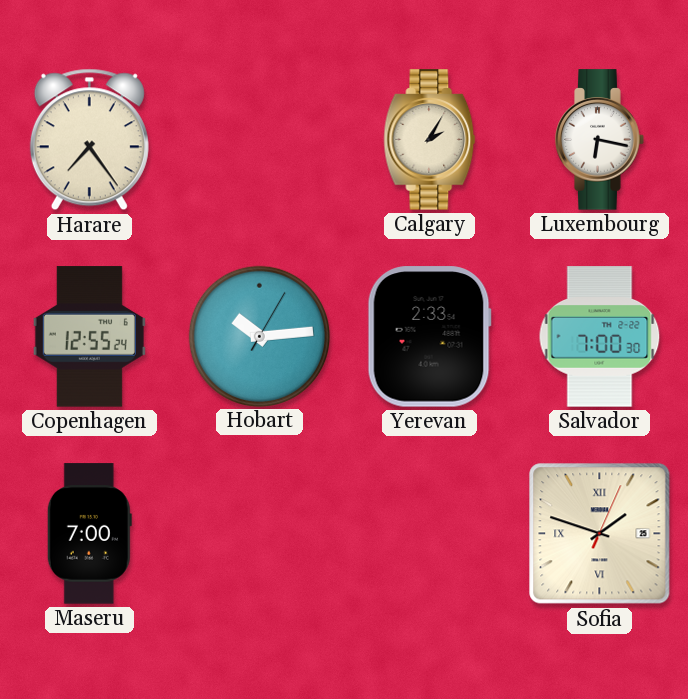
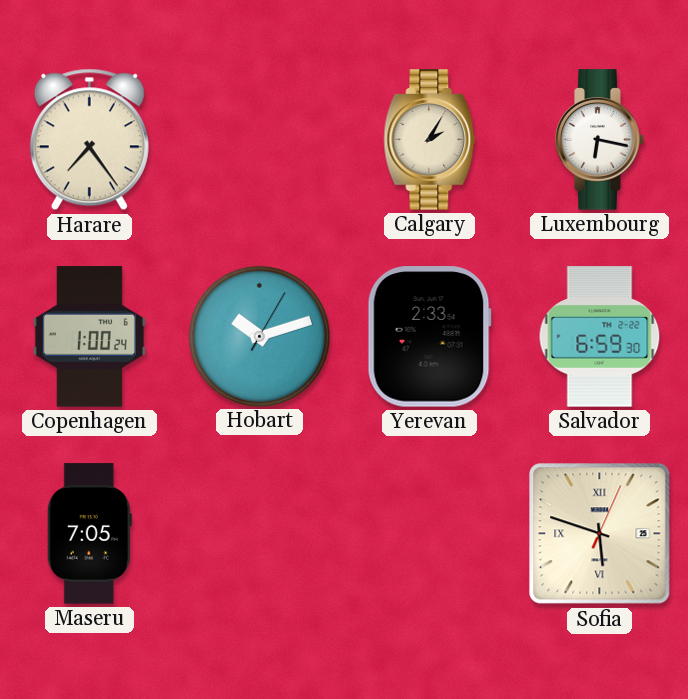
Copenhagen: 12:55 -> 1:00 (89, 337)
Hobart: 10:14 -> 10:12 (259, 336)
Salvador: 7:00 -> 6:59 (600, 337)
Maseru: 7:00 -> 7:05 (89, 534)
Sofia: 1:48 -> 5:48 (600, 534)
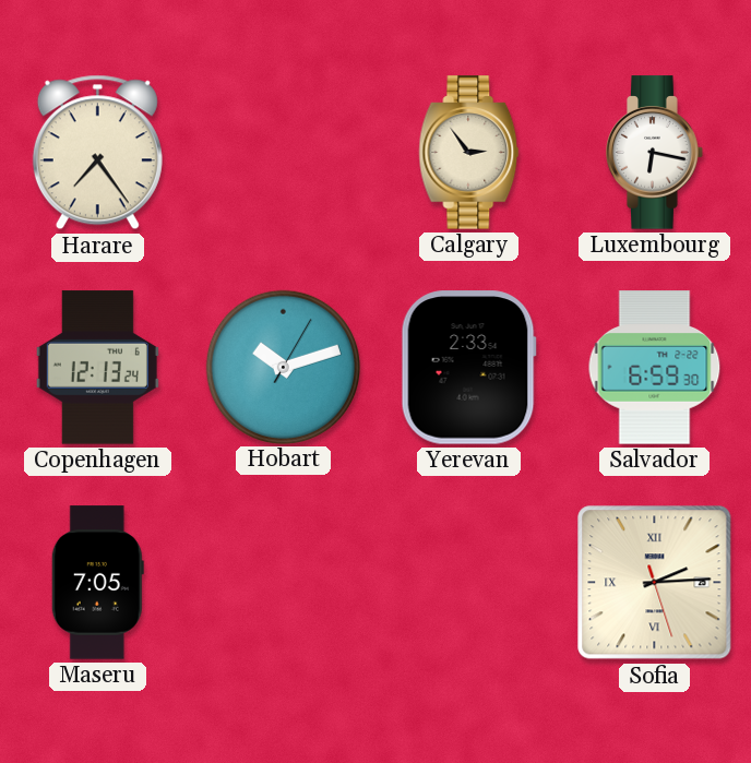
Calgary: 2:05 -> 2:54 (469, 153)
Copenhagen: 1:00 -> 12:13 (97, 368)
Sofia: 5:48 -> 2:14 (655, 583)
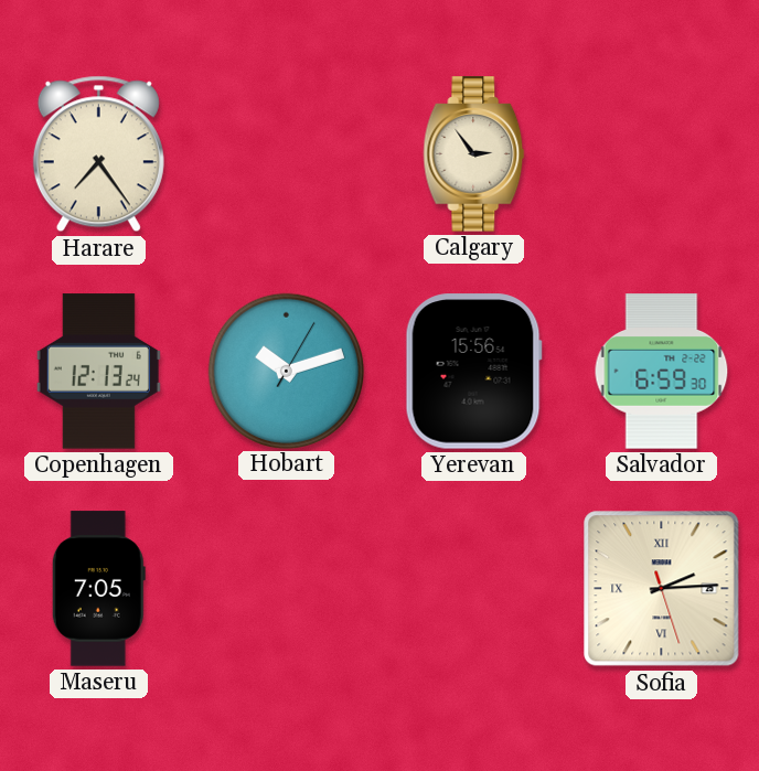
Luxembourg: 6:17 -> none (655, 153)
Yerevan: 2:33 -> 15:56 (473, 372)
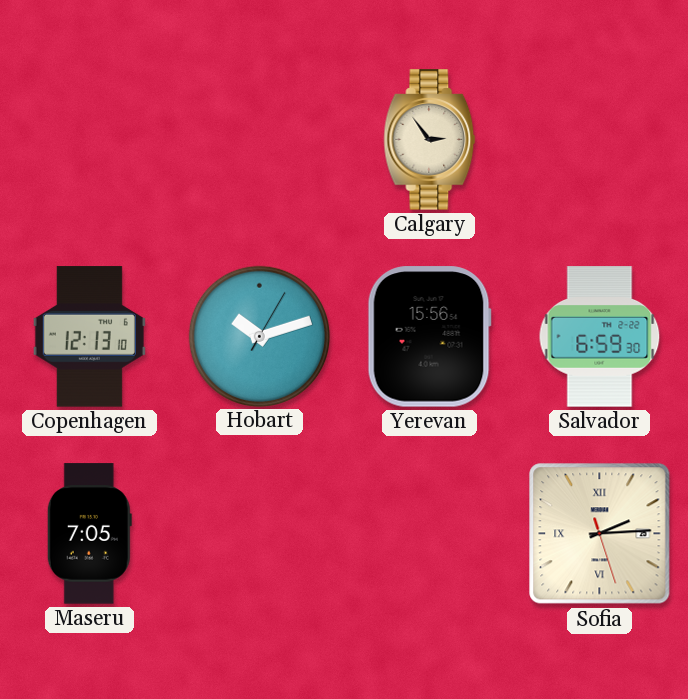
Harare: 7:24 -> none (98, 154)
Copenhagen: 12:13:24 -> 12:13:10 (89, 337)
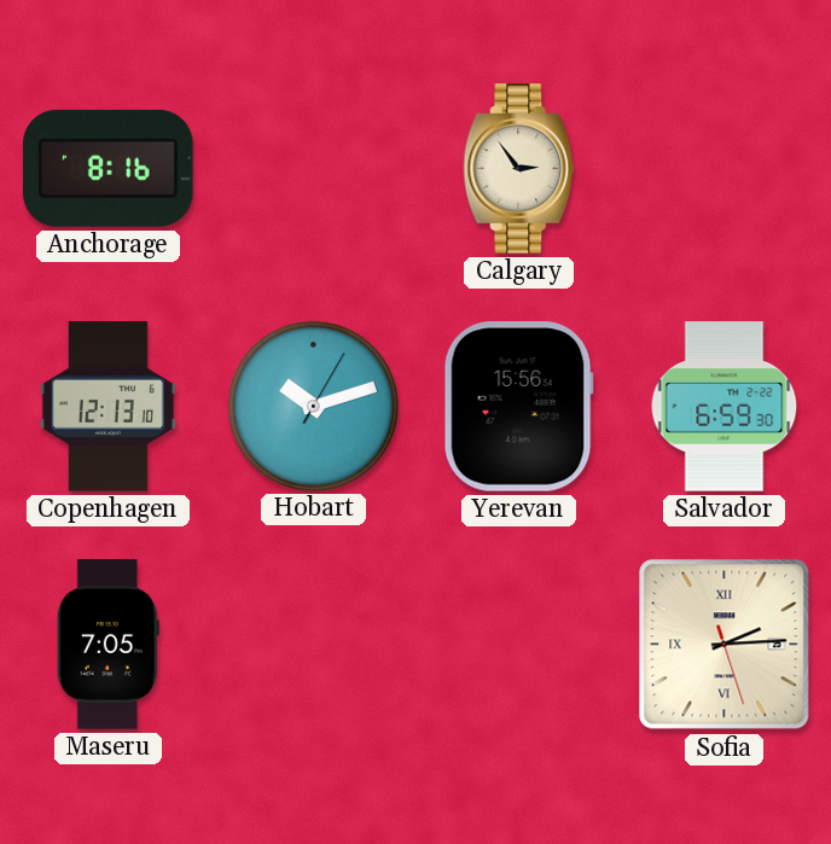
Anchorage: none -> 8:16 (109, 168)
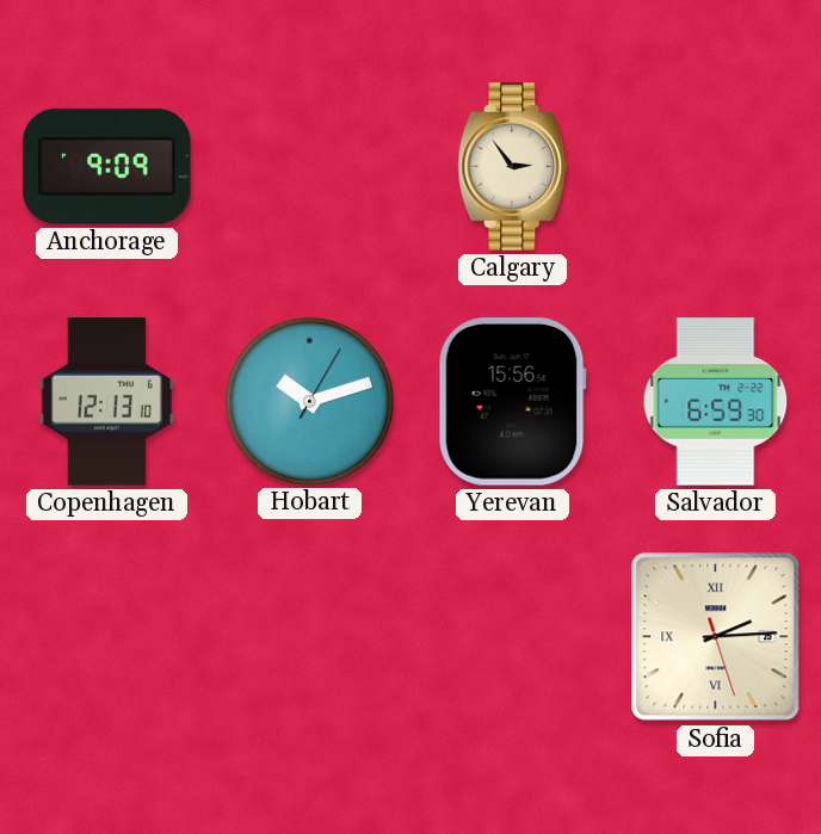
Anchorage: 8:16 -> 9:09 (107, 166)
Maseru: 7:05 -> none (107, 645)
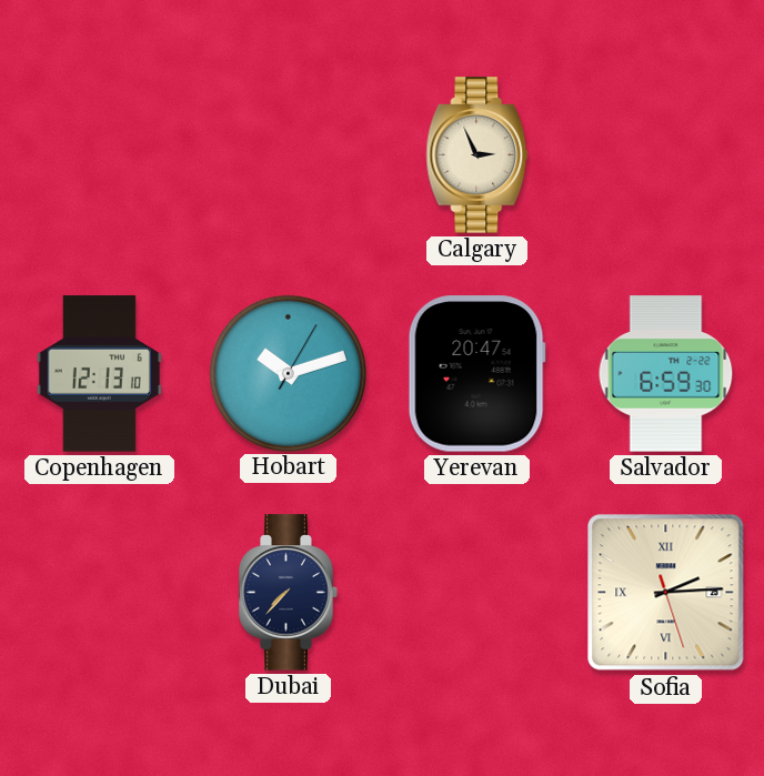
Anchorage: 9:09 -> none (107, 166)
Calgary: 2:54 -> 2:56 (477, 155)
Yerevan: 15:56 -> 20:47 (476, 374)
Dubai: none -> 7:37 (289, 593)
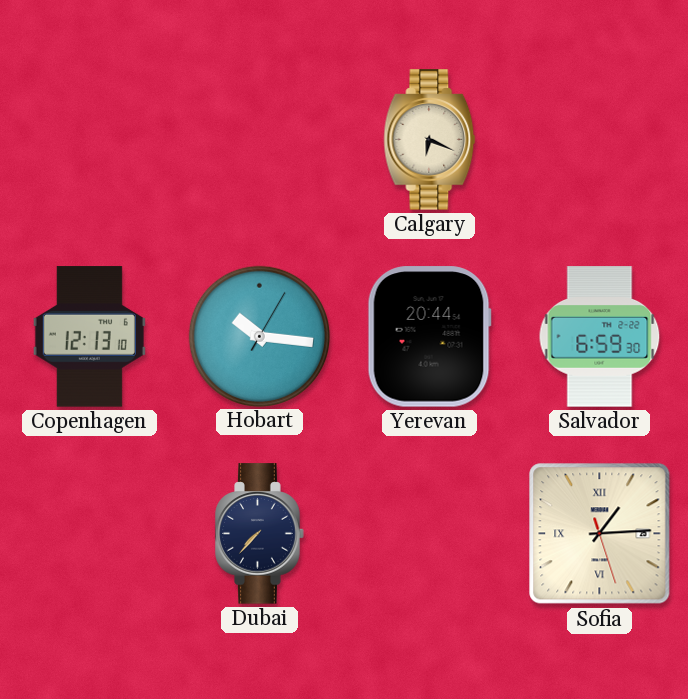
Calgary: 2:56 -> 6:19 (430, 140)
Hobart: 10:12 -> 10:16 (259, 336)
Yerevan: 20:47 -> 20:44 (429, 337)
Sofia: 2:14 -> 1:14 (600, 534)
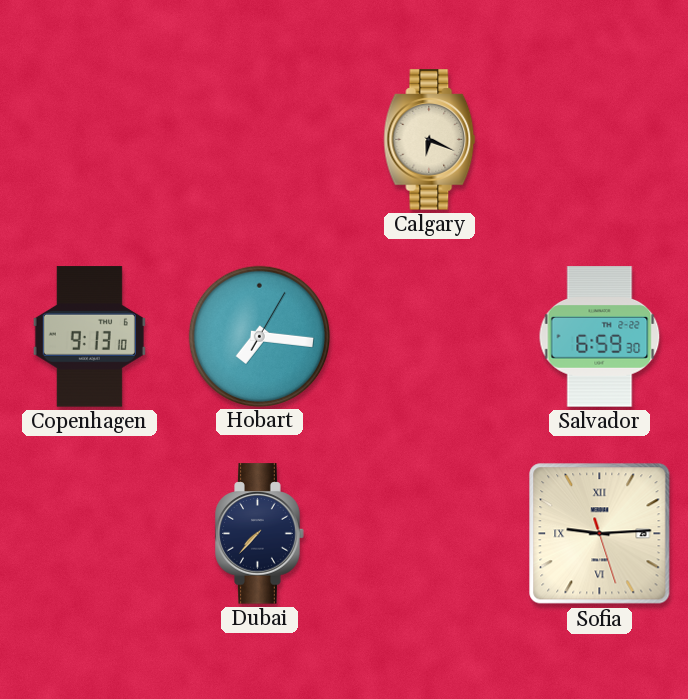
Copenhagen: 12:13 -> 9:13 (89, 337)
Hobart: 10:16 -> 7:16 (259, 336)
Yerevan: 20:44 -> none (429, 337)
Sofia: 1:14 -> 9:14 (600, 534)
